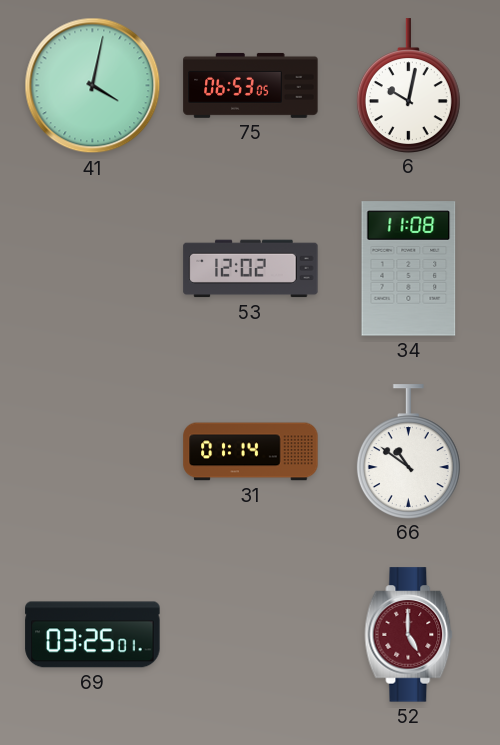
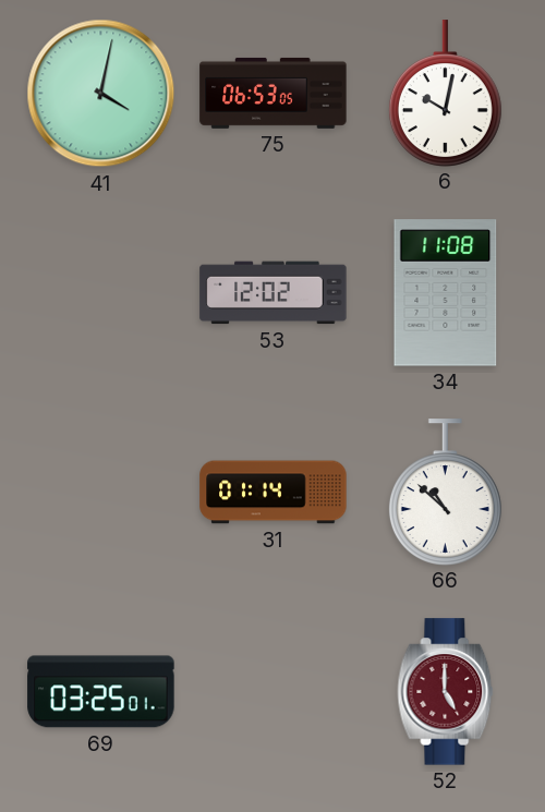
66: 10:51 -> 10:52 (445, 492)
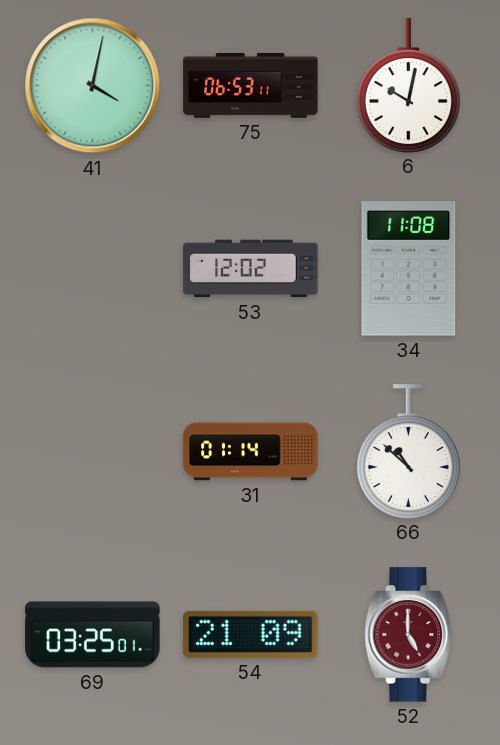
75: 06:53:05 -> 06:53:11 (251, 85)
54: none -> 21:09 (251, 634)
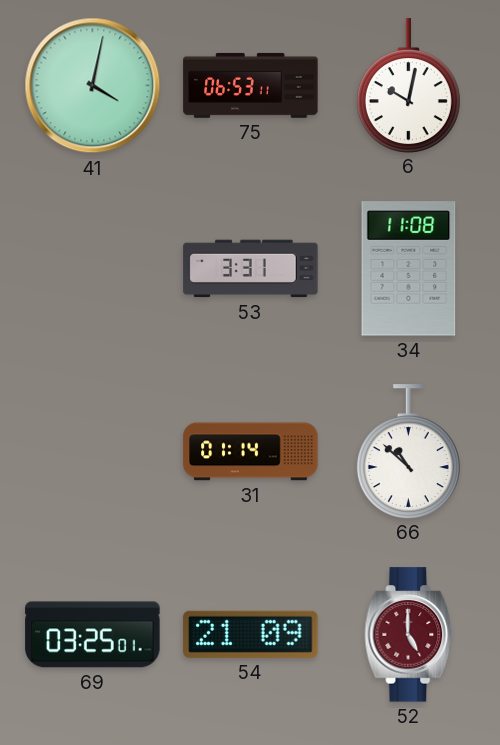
53: 12:02 -> 3:31 (251, 269)
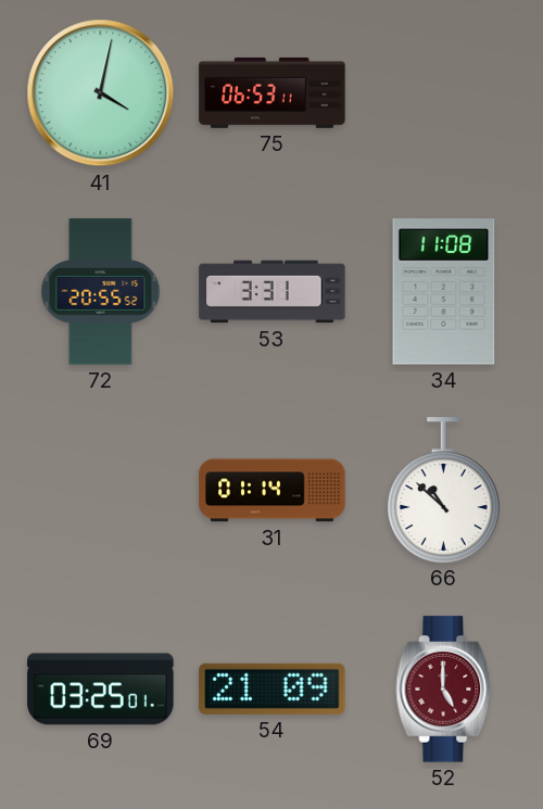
6: 10:02 -> none (408, 85)
72: none -> 20:55 (101, 292)
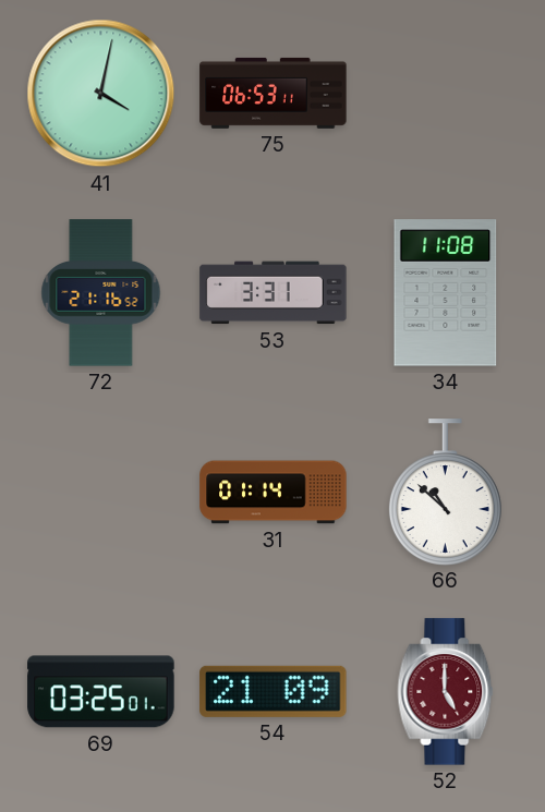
72: 20:55 -> 21:16 (101, 293)
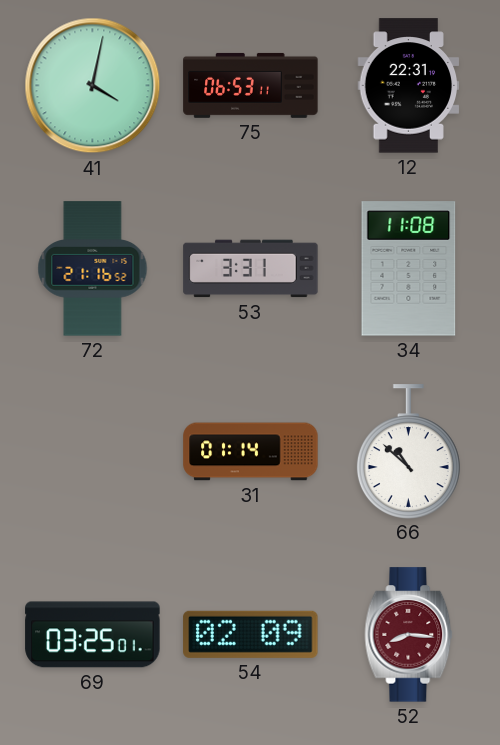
12: none -> 22:31 (409, 86)
54: 21:09 -> 02:09 (251, 634)
52: 5:00 -> 8:16 (409, 635)
